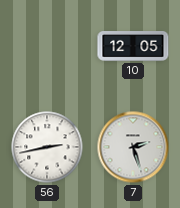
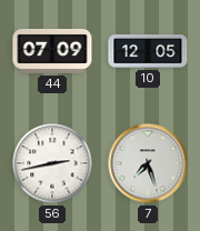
44: none -> 07:09 (52, 51)
7: 2:27 -> 7:27 (148, 163)
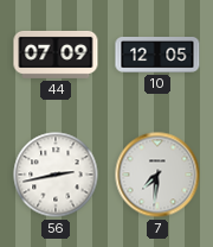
7: 7:27 -> 7:31 (157, 175)
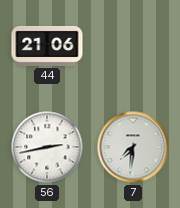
44: 07:09 -> 21:06 (47, 46)
10: 12:05 -> none (157, 56)
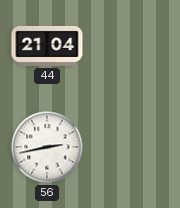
44: 21:06 -> 21:04 (47, 46)
7: 7:31 -> none (133, 147)
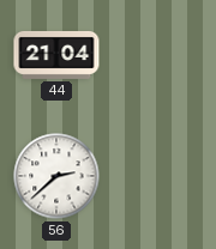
56: 2:43 -> 2:38 (56, 176)
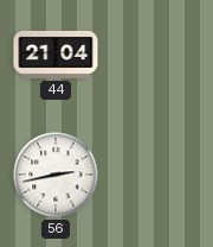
56: 2:38 -> 2:43 (56, 175)
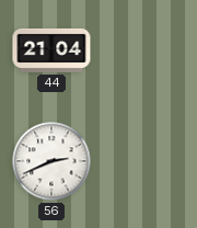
56: 2:43 -> 2:41 (51, 161)
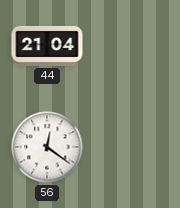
56: 2:41 -> 12:21 (47, 147)
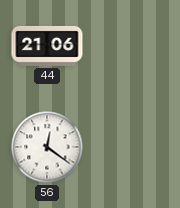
44: 21:04 -> 21:06 (47, 46)
